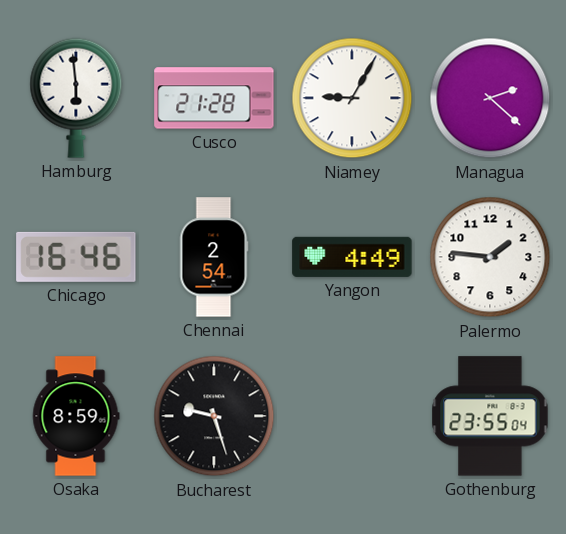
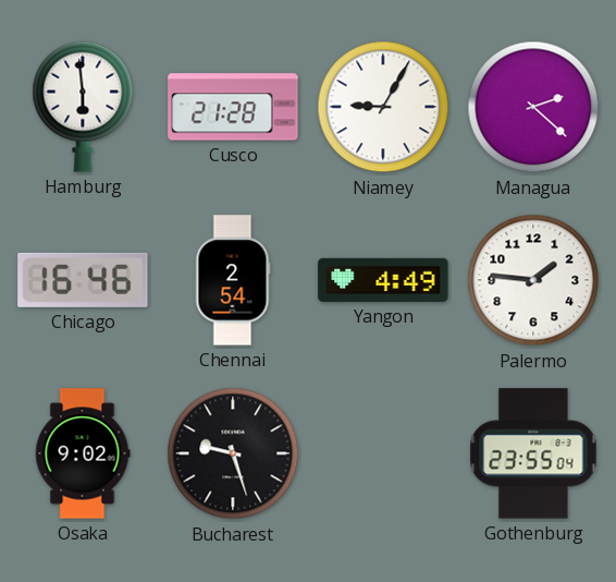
Osaka: 8:59 -> 9:02 (83, 453)
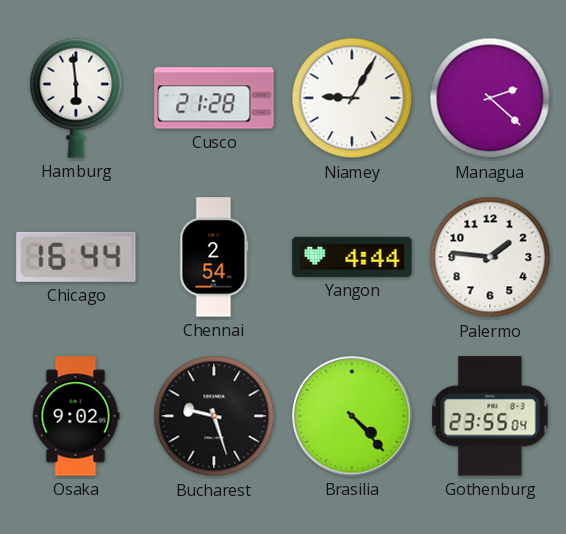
Chicago: 16:46 -> 16:44 (76, 257)
Yangon: 4:49 -> 4:44 (352, 257)
Brasilia: none -> 4:23 (352, 416)
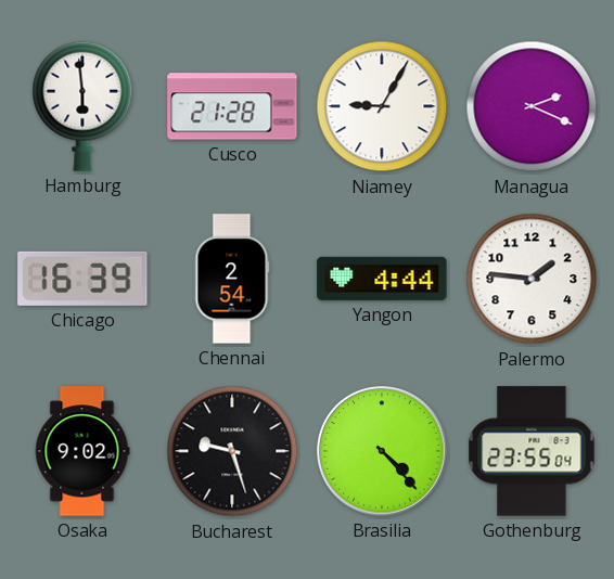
Managua: 2:22 -> 2:19 (532, 106)
Chicago: 16:44 -> 16:39 (82, 279)
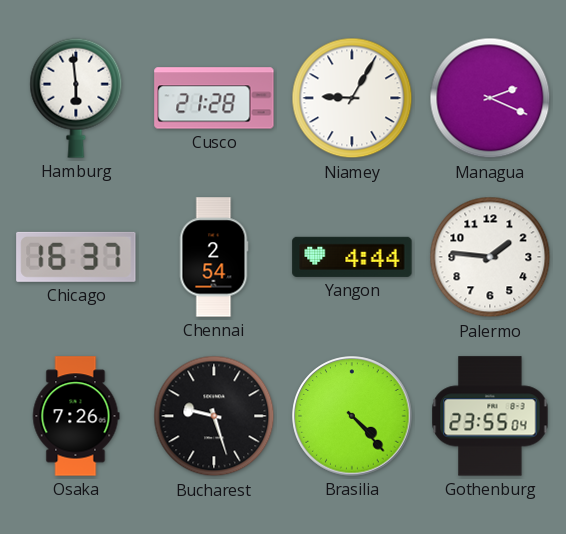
Chicago: 16:39 -> 16:37 (76, 257)
Osaka: 9:02 -> 7:26 (76, 416)
